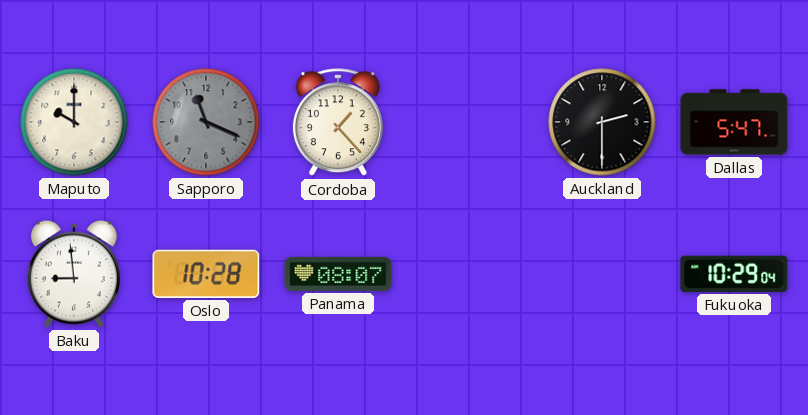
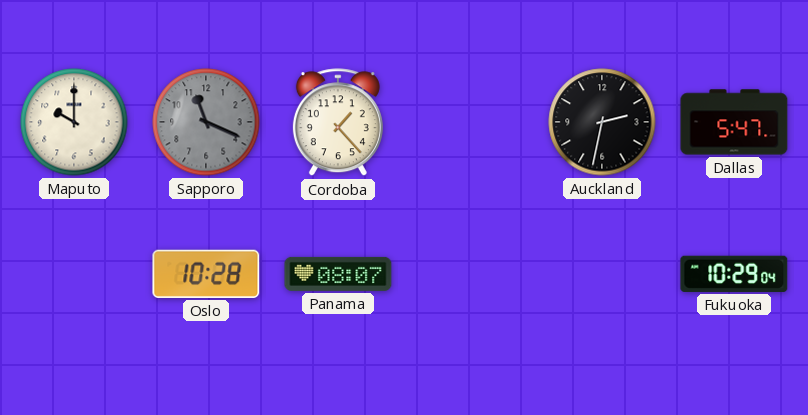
Auckland: 2:30 -> 2:32 (602, 122)
Baku: 8:59 -> none (74, 274)
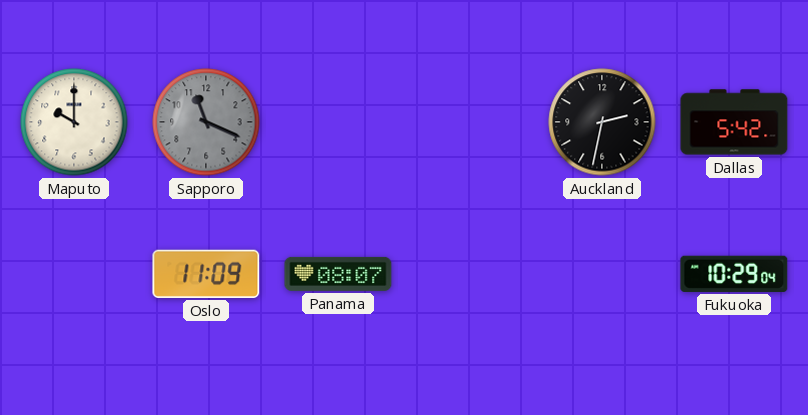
Cordoba: 1:23 -> none (338, 123)
Dallas: 5:47 -> 5:42 (734, 122)
Oslo: 10:28 -> 11:09 (206, 274)
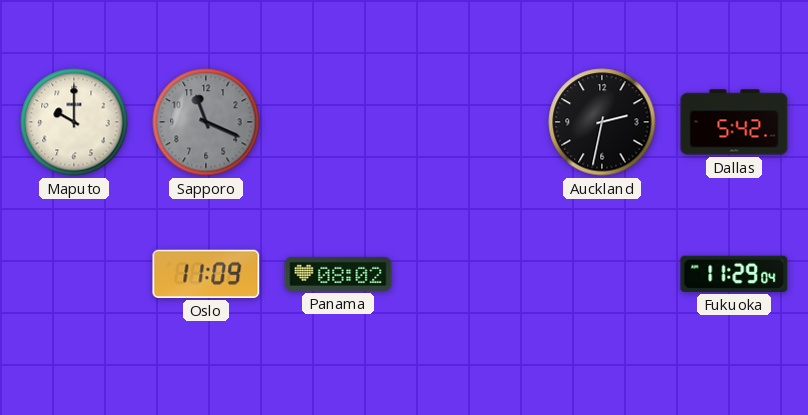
Panama: 08:07 -> 08:02 (338, 274)
Fukuoka: 10:29 -> 11:29 (734, 274)
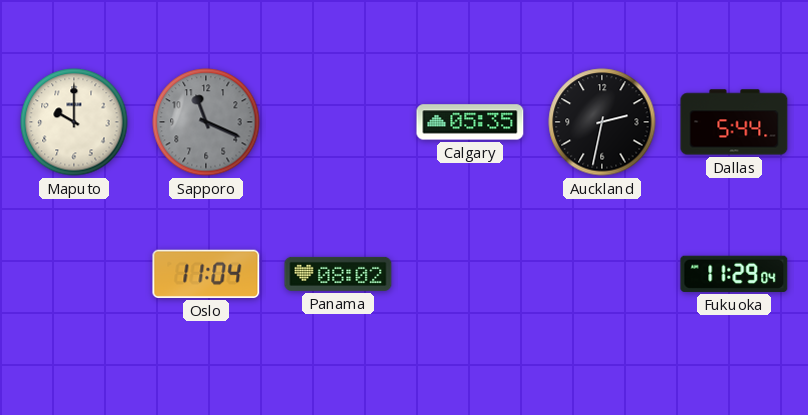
Calgary: none -> 05:35 (470, 122)
Dallas: 5:42 -> 5:44 (734, 122)
Oslo: 11:09 -> 11:04 (206, 274)
